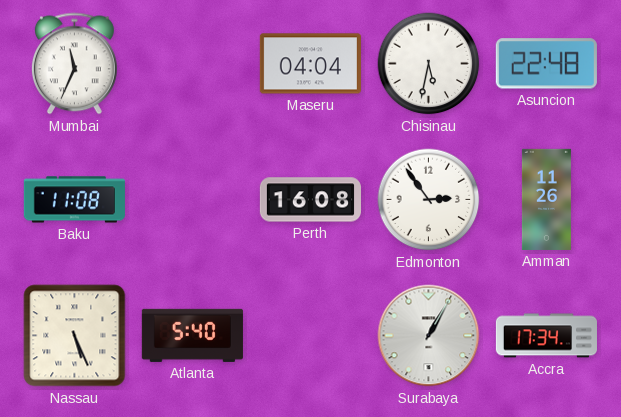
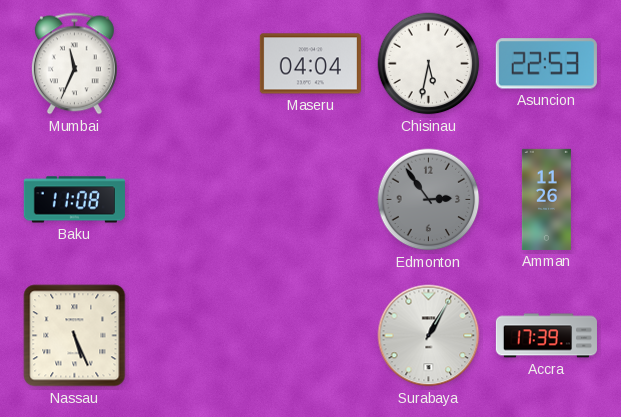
Asuncion: 22:48 -> 22:53 (546, 64)
Perth: 16:08 -> none (310, 200)
Edmonton dial: white -> grey (429, 200)
Atlanta: 5:40 -> none (192, 335)
Accra: 17:34 -> 17:39 (546, 336)
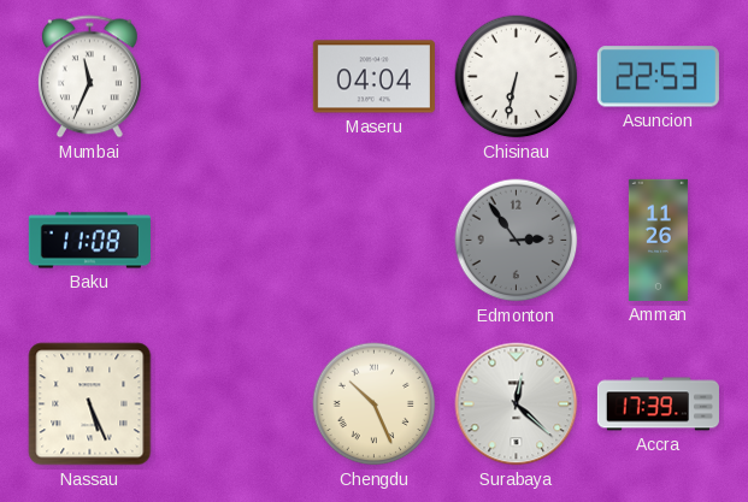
Chisinau: 5:32 -> 6:32 (517, 77)
Chengdu: none -> 10:26 (375, 404)
Surabaya: 1:05 -> 12:22 (517, 404)
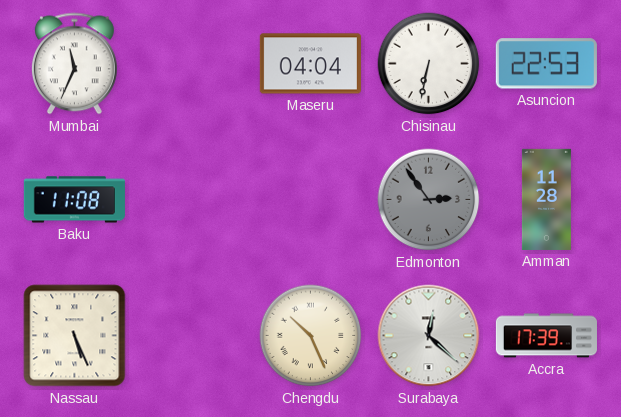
Amman: 11:26 -> 11:28 (546, 199)
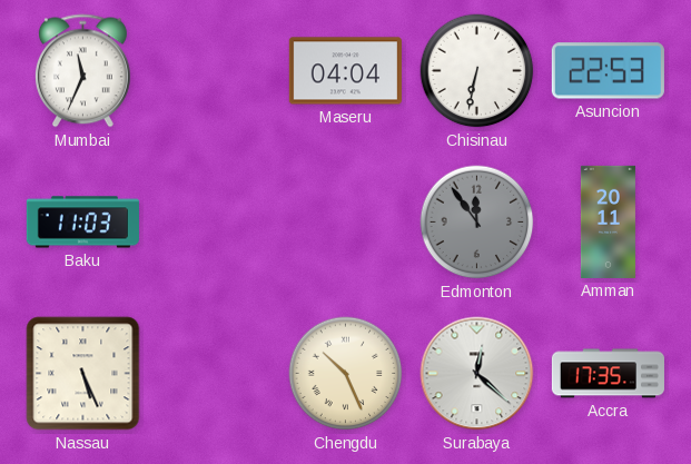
Baku: 11:08 -> 11:03 (82, 223)
Edmonton: 2:54 -> 11:54 (477, 223)
Amman: 11:28 -> 20:11 (608, 221)
Accra: 17:39 -> 17:35 (608, 374)
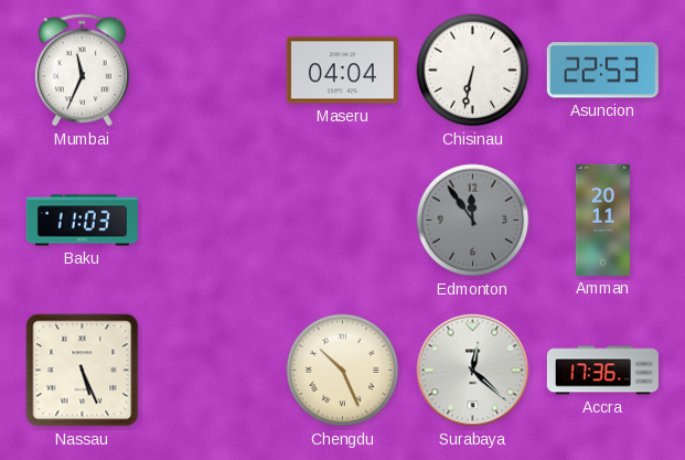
Accra: 17:35 -> 17:36 (602, 371)
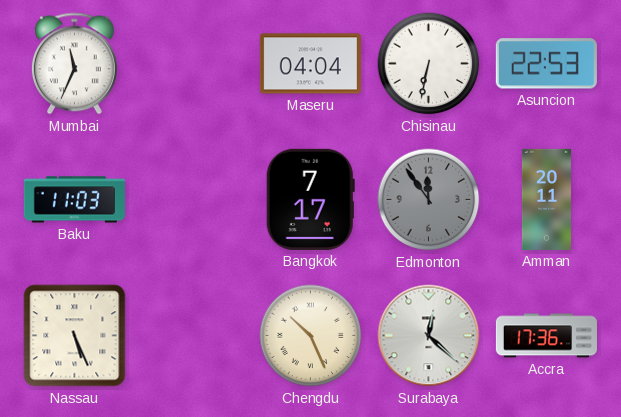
Bangkok: none -> 7:17 (310, 199)
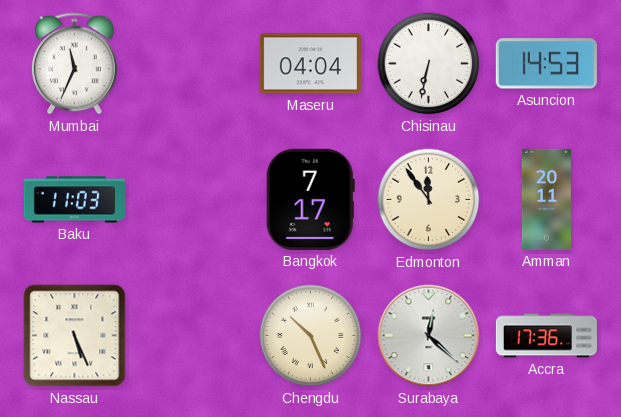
Asuncion: 22:53 -> 14:53 (546, 64)
Edmonton dial: grey -> cream (429, 200)
